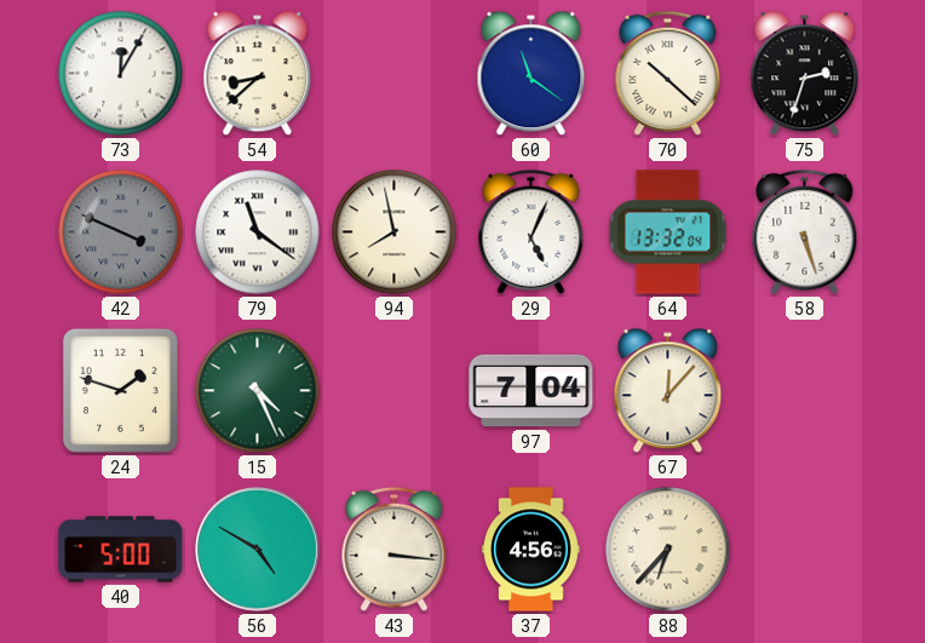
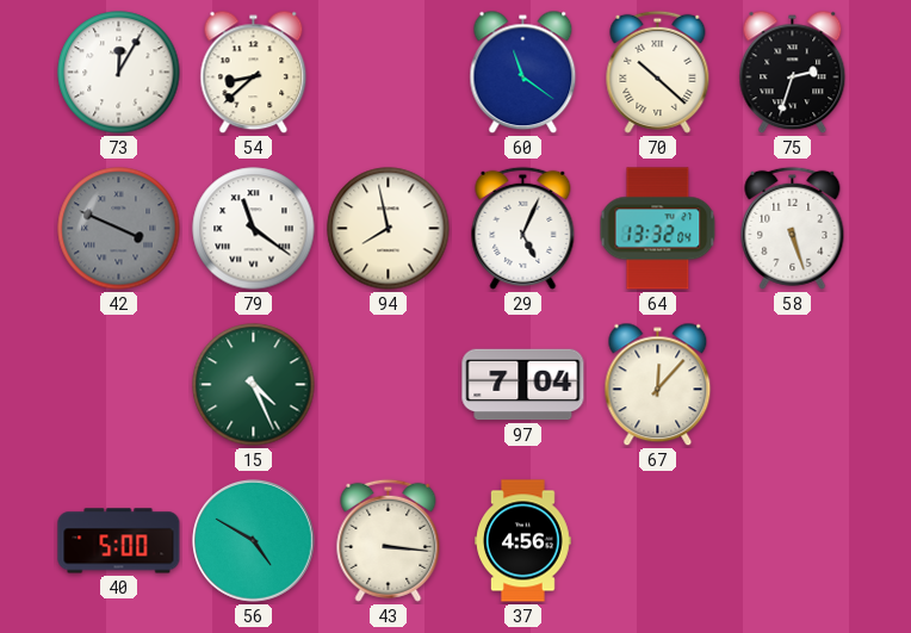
24: 1:48 -> none (120, 390)
88: 6:37 -> none (668, 550)
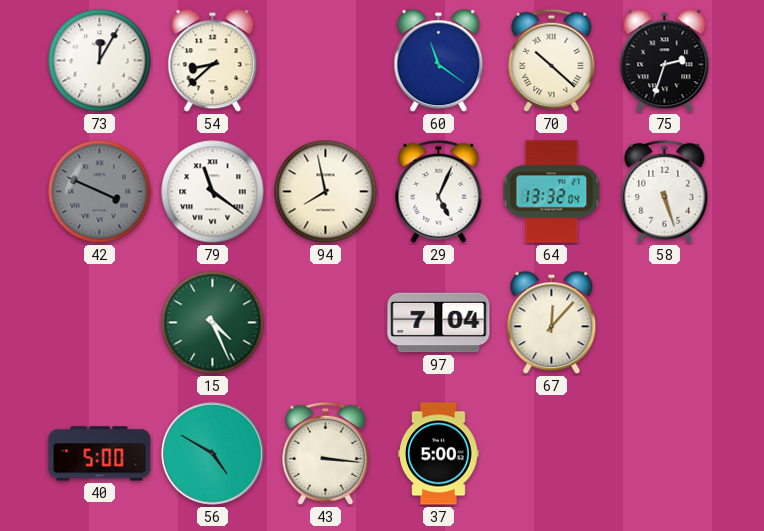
37: 4:56 -> 5:00 (439, 454)
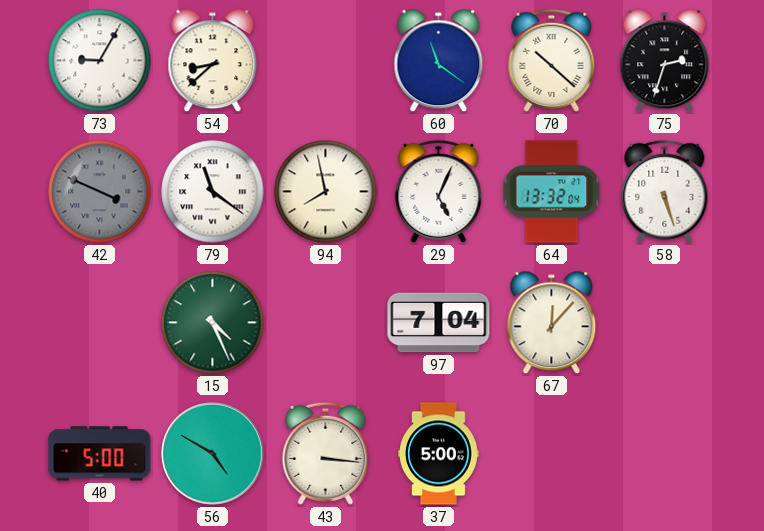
73: 12:05 -> 9:05 (100, 61)
